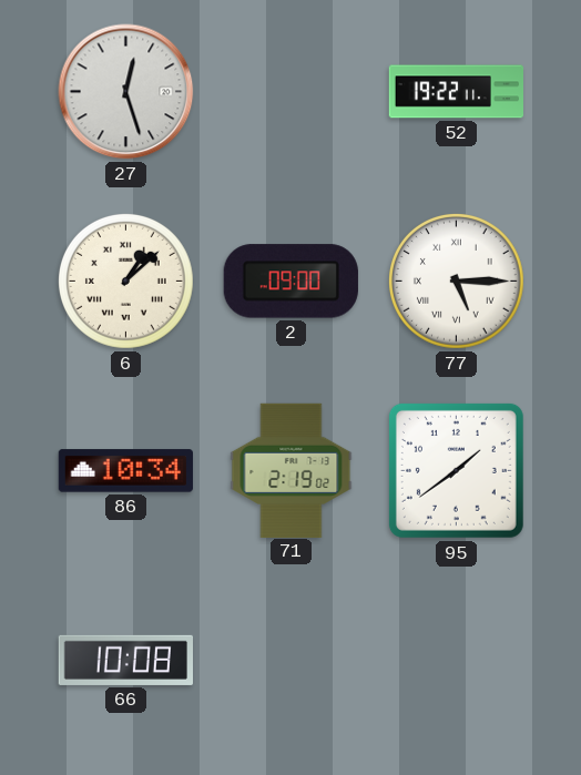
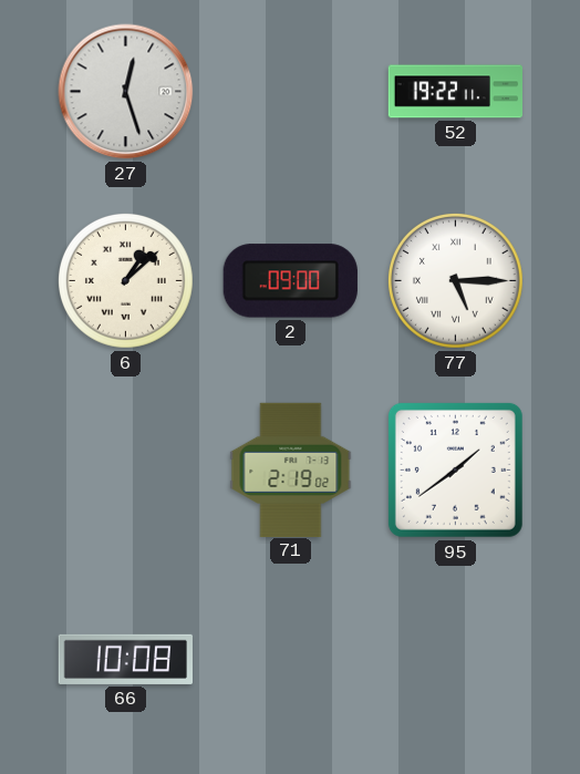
86: 10:34 -> none (125, 471)
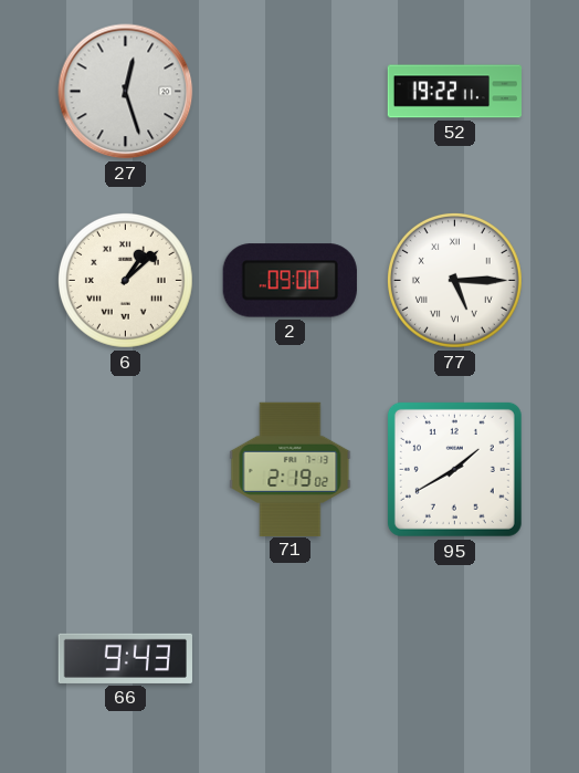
95: 1:39 -> 1:40 (454, 469)
66: 10:08 -> 9:43 (125, 658)
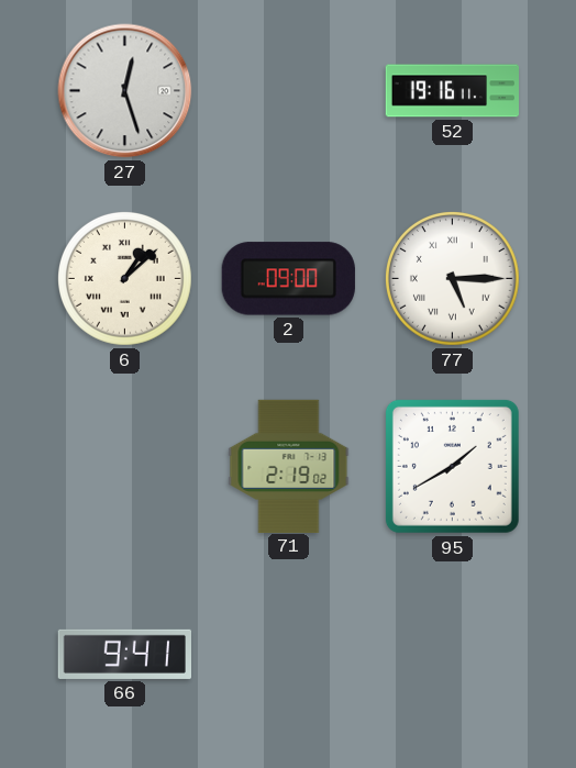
52: 19:22 -> 19:16 (453, 91)
66: 9:43 -> 9:41 (124, 654)
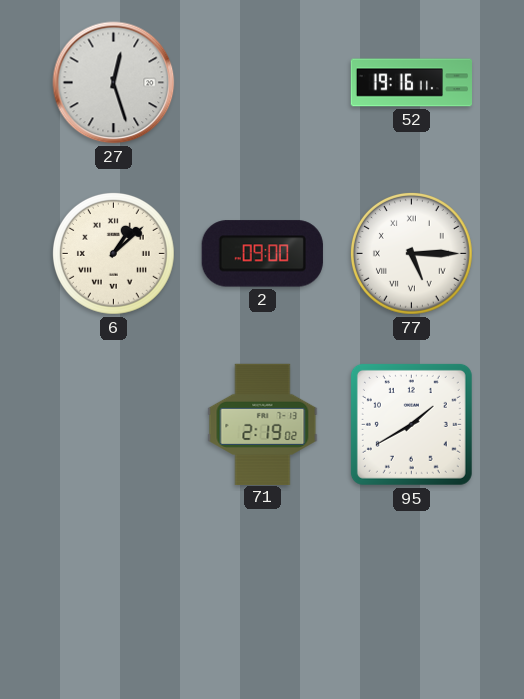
66: 9:41 -> none (124, 654)
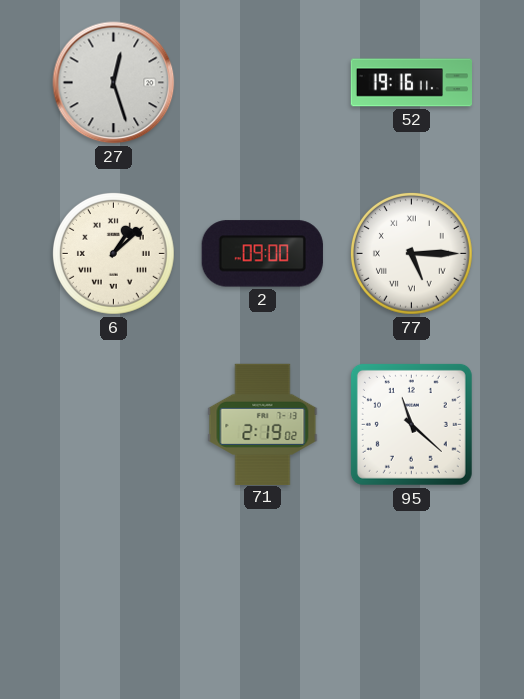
95: 1:40 -> 11:22 (411, 424)
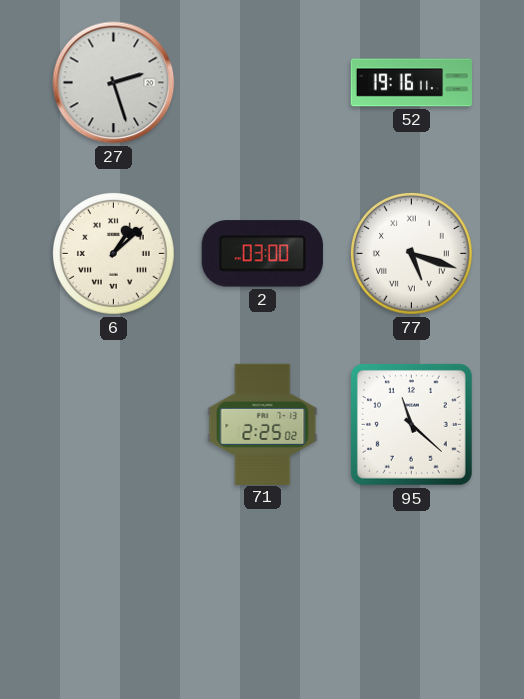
27: 12:27 -> 2:27 (114, 83)
2: 09:00 -> 03:00 (262, 254)
77: 5:15 -> 5:18 (411, 253)
71: 2:19 -> 2:25 (263, 424)
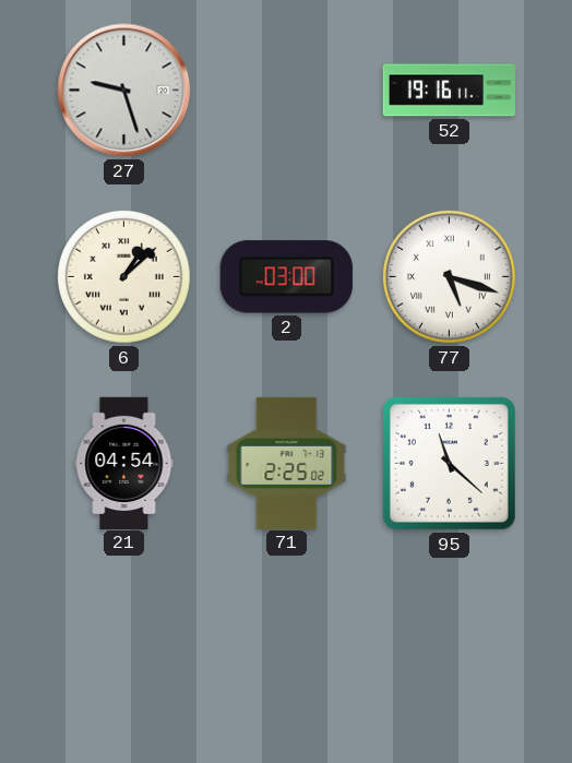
27: 2:27 -> 9:27 (124, 91)
21: none -> 04:54 (124, 463)
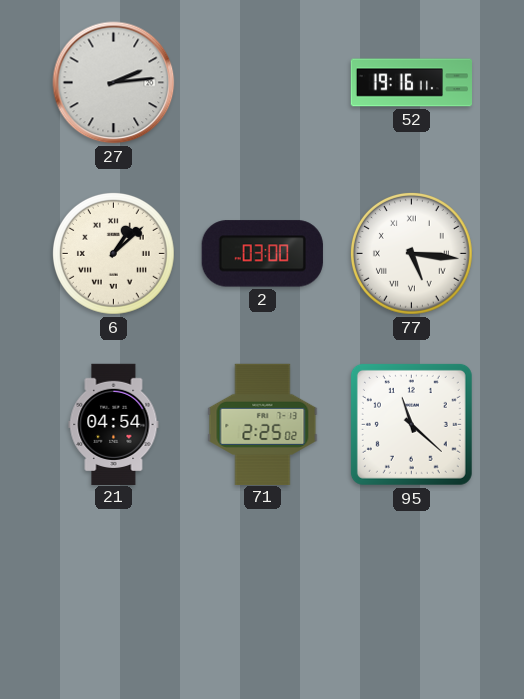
27: 9:27 -> 2:14 (114, 83)
77: 5:18 -> 5:16 (411, 253)
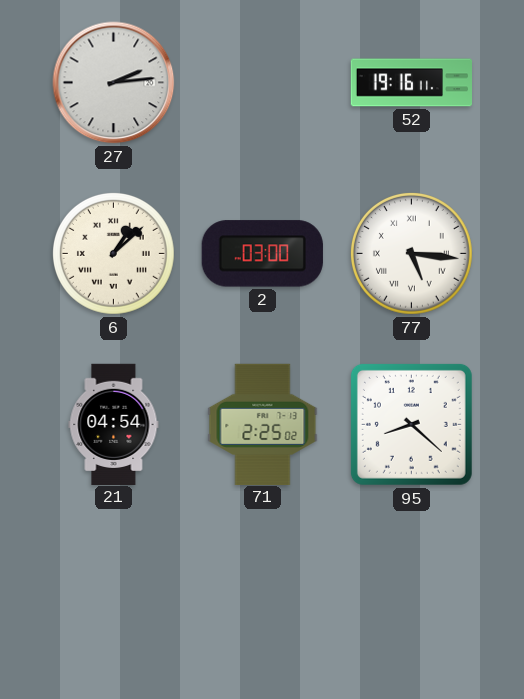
95: 11:22 -> 8:22 (411, 424)
